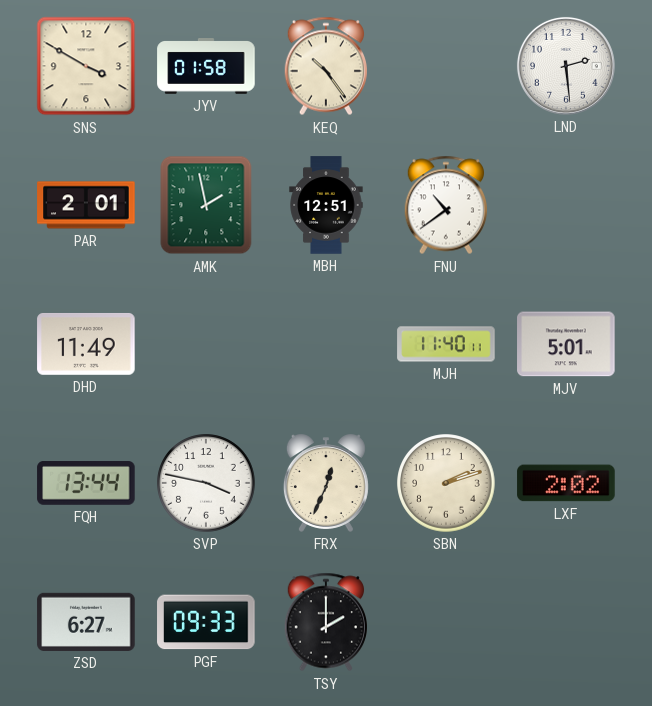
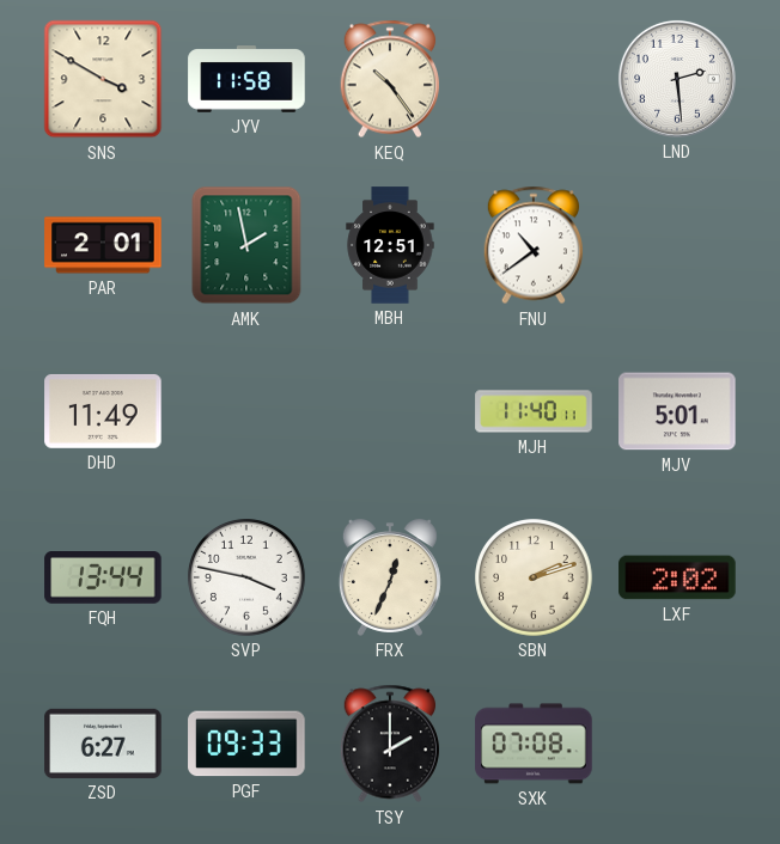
JYV: 01:58 -> 11:58 (246, 80)
SXK: none -> 07:08 (534, 744)
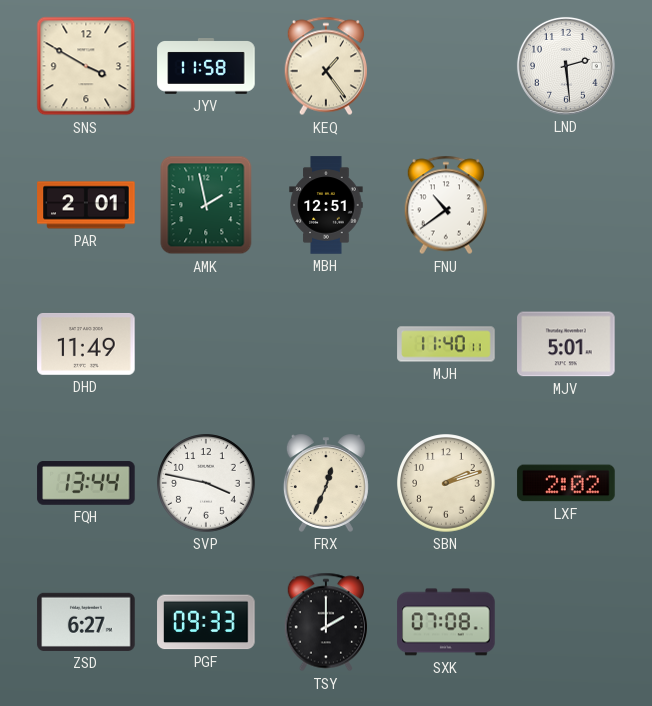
KEQ: 10:24 -> 1:24 (325, 66)
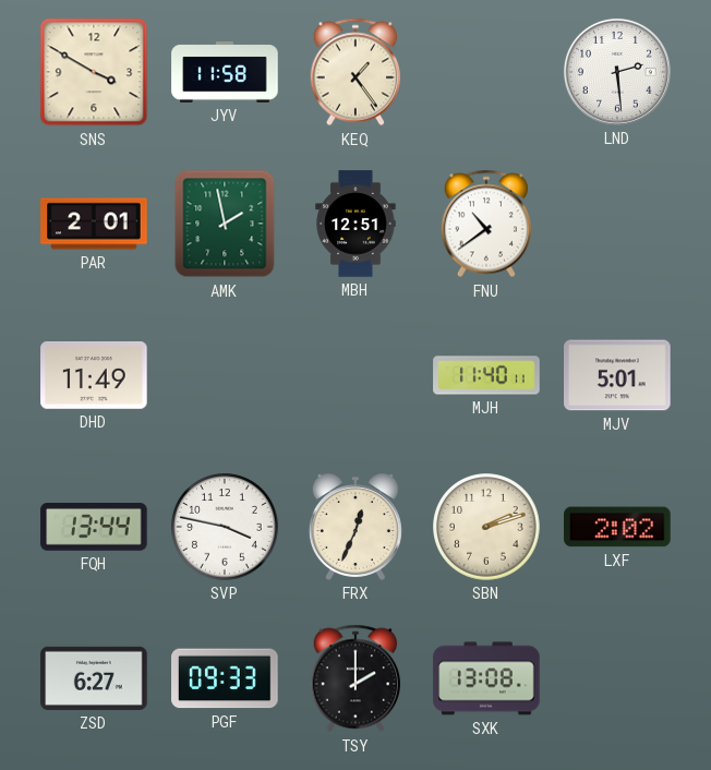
SXK: 07:08 -> 13:08 (486, 678)
